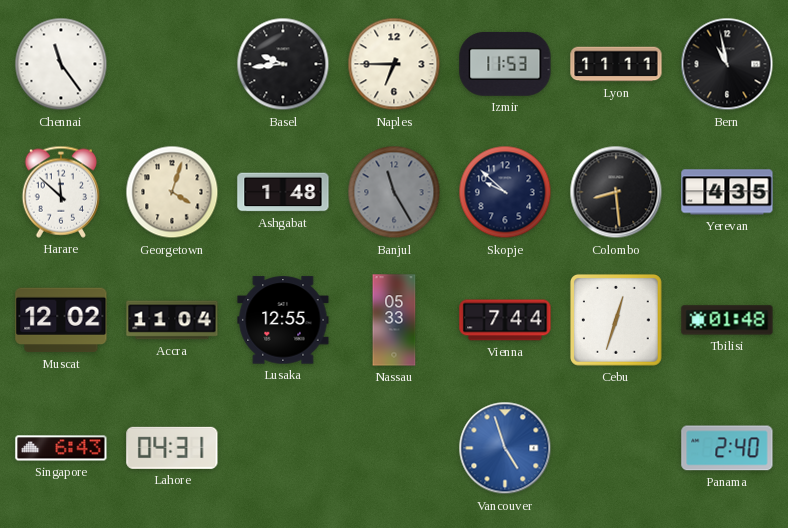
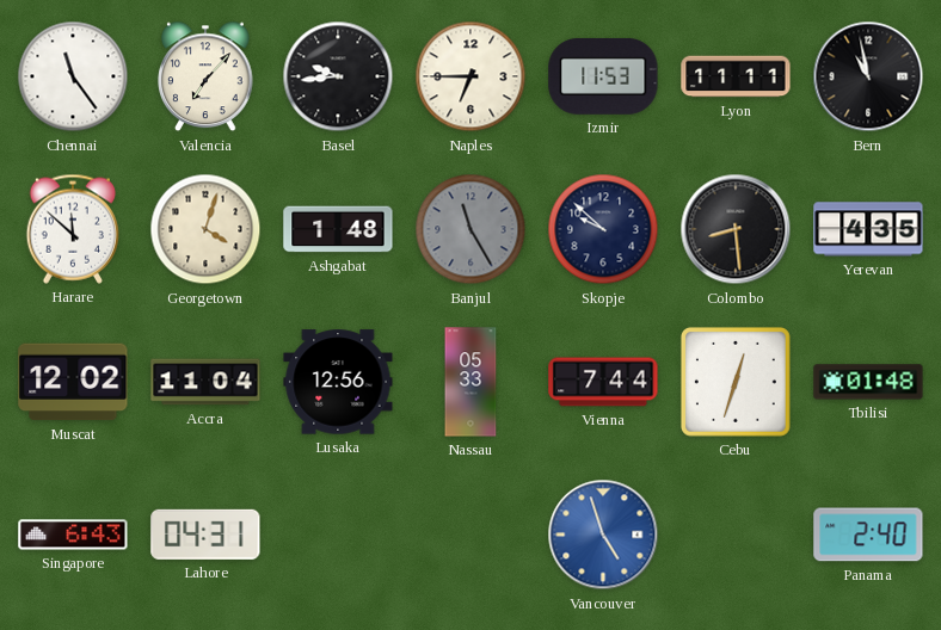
Valencia: none -> 7:07 (205, 76)
Lusaka: 12:55 -> 12:56 (338, 382)
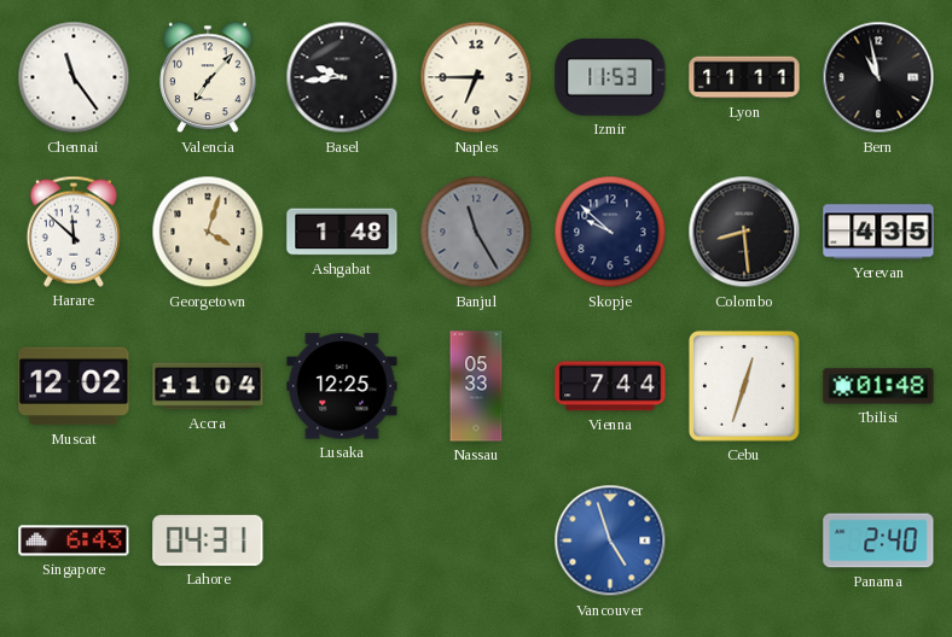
Lusaka: 12:56 -> 12:25 (342, 386)
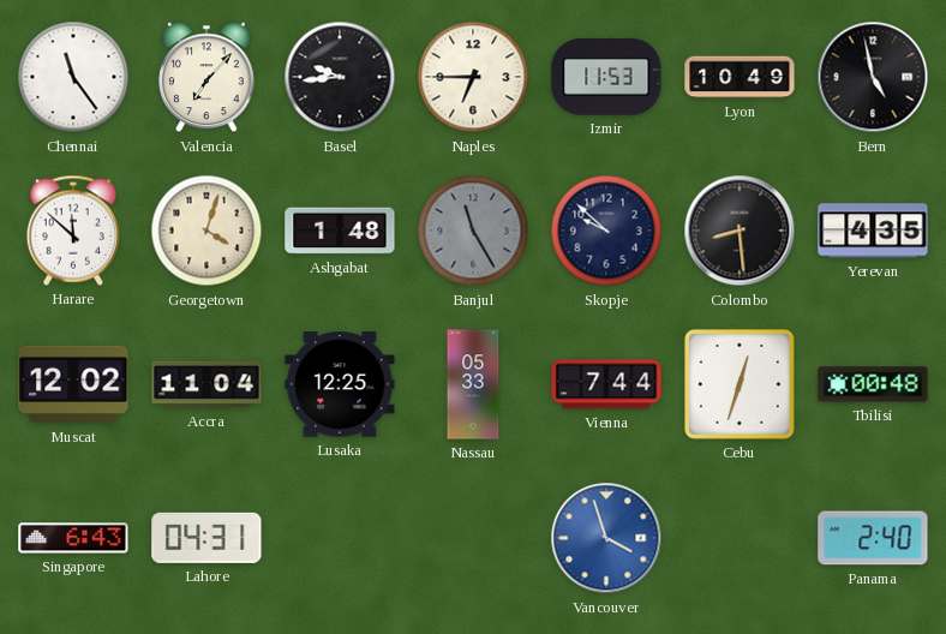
Lyon: 11:11 -> 10:49 (740, 77)
Bern: 10:58 -> 4:58 (873, 77)
Tbilisi: 01:48 -> 00:48 (873, 384)
Vancouver: 4:57 -> 3:57 (606, 538)
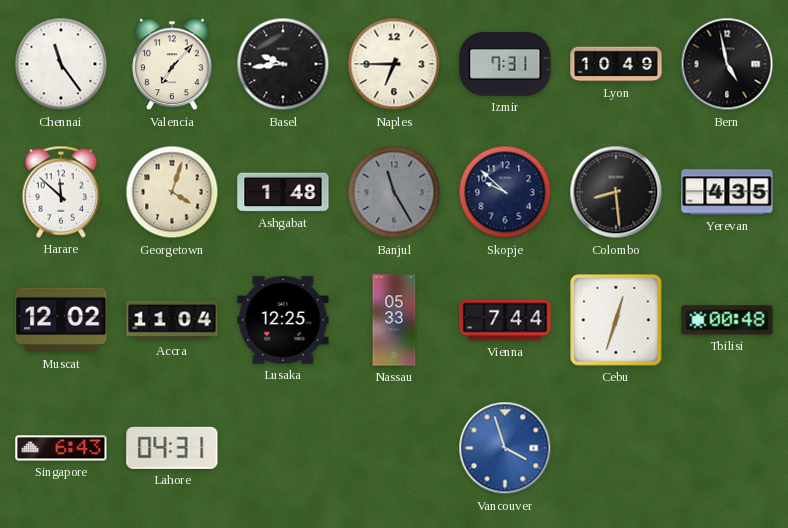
Izmir: 11:53 -> 7:31 (505, 64)
Panama: 2:40 -> none (873, 538)
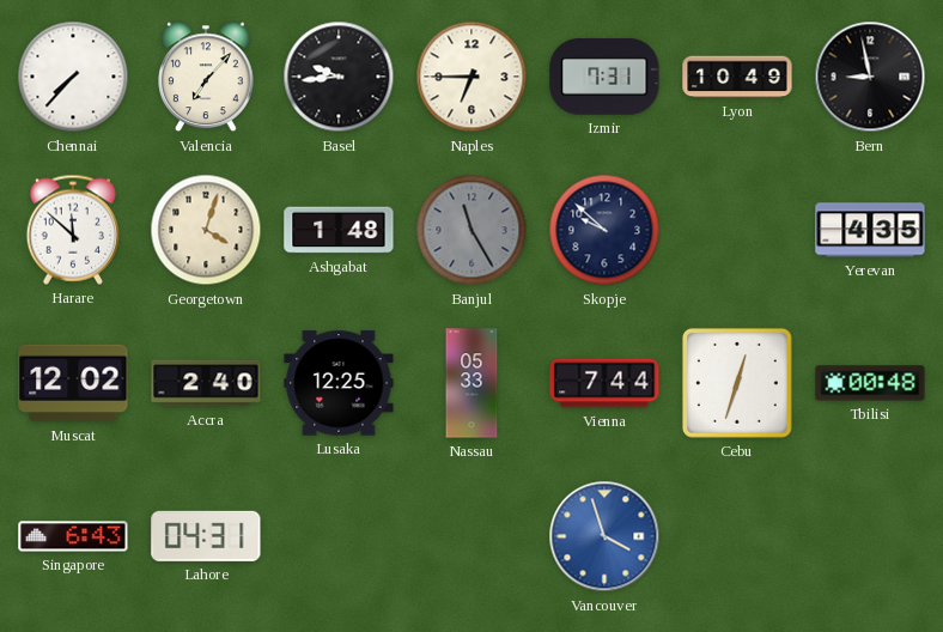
Chennai: 11:24 -> 7:37 (73, 77)
Bern: 4:58 -> 8:58 (870, 77)
Colombo: 8:29 -> none (616, 192)
Accra: 11:04 -> 2:40 (206, 383)
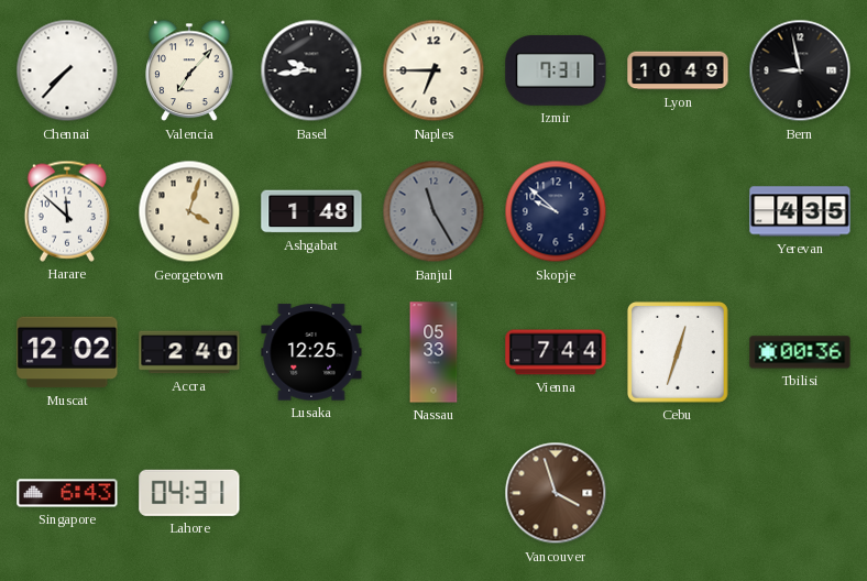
Tbilisi: 00:48 -> 00:36 (800, 352)
Vancouver dial: blue -> brown (556, 493)
